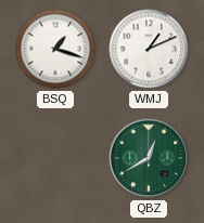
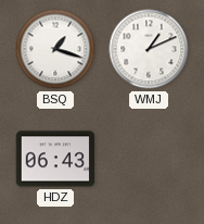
HDZ: none -> 06:43 (55, 159)
QBZ: 12:40 -> none (149, 158)
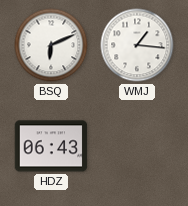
BSQ: 1:18 -> 6:11 (51, 45)
WMJ: 1:11 -> 1:16 (137, 45)
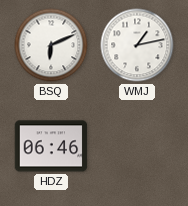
WMJ: 1:16 -> 1:13 (137, 45)
HDZ: 06:43 -> 06:46 (51, 146)
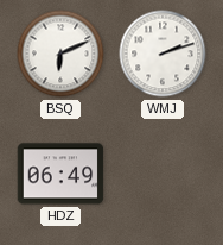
WMJ: 1:13 -> 2:12 (163, 54)
HDZ: 06:46 -> 06:49 (60, 174)
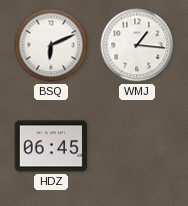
WMJ: 2:12 -> 1:16 (137, 45)
HDZ: 06:49 -> 06:45 (51, 146)
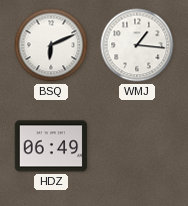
HDZ: 06:45 -> 06:49 (51, 146)
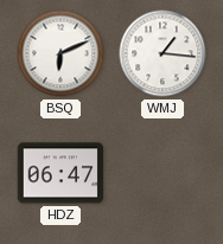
HDZ: 06:49 -> 06:47 (60, 173)
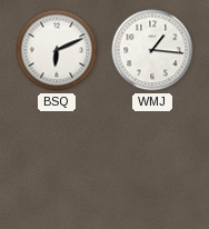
HDZ: 06:47 -> none (60, 173)
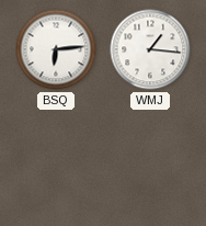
BSQ: 6:11 -> 6:14 (56, 49)
